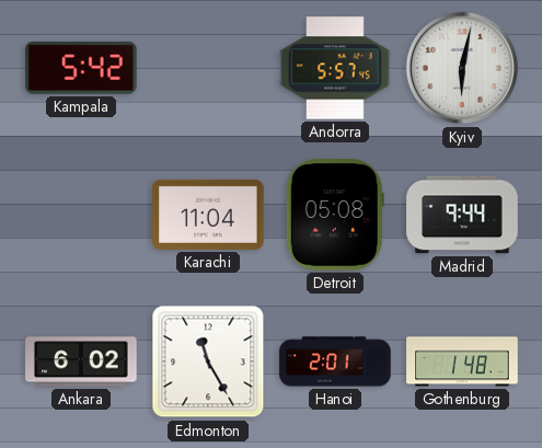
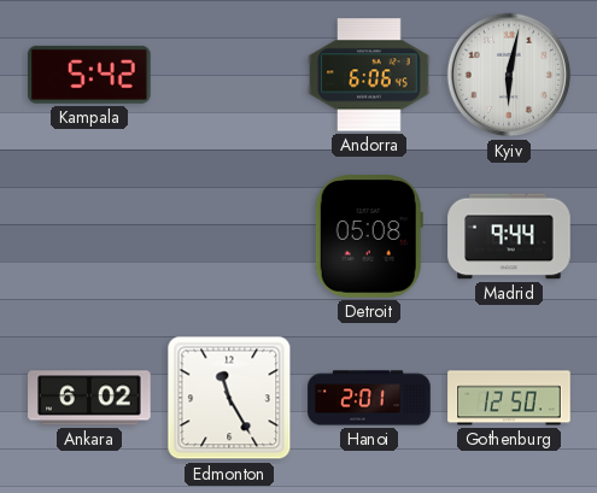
Andorra: 5:57 -> 6:06 (369, 75)
Karachi: 11:04 -> none (208, 215)
Gothenburg: 1:48 -> 12:50 (509, 398)
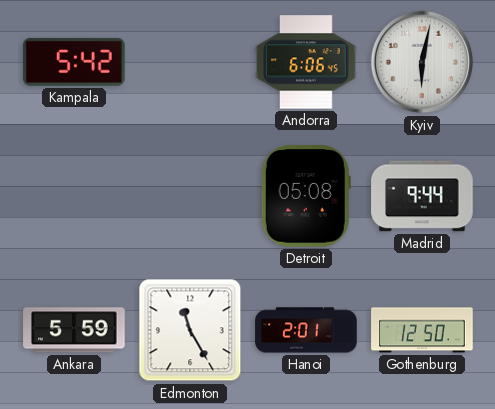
Ankara: 6:02 -> 5:59 (74, 330)
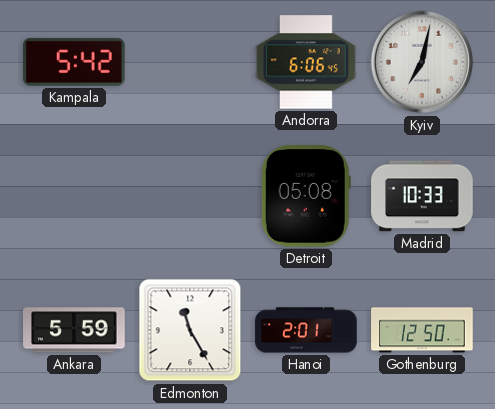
Kyiv: 6:02 -> 7:02 (422, 62)
Madrid: 9:44 -> 10:33 (422, 196)
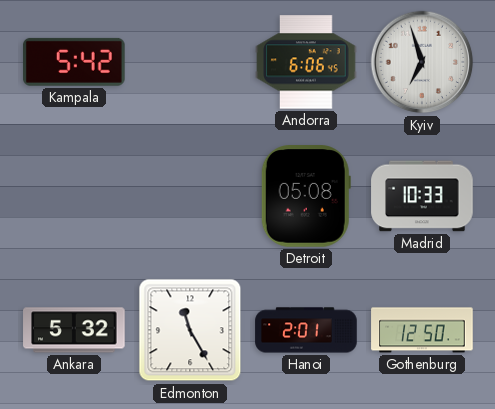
Kyiv: 7:02 -> 6:57 (422, 62)
Ankara: 5:59 -> 5:32 (74, 330)
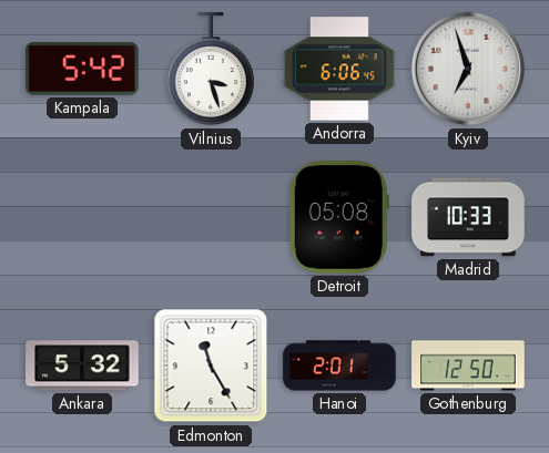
Vilnius: none -> 3:27 (211, 70)
